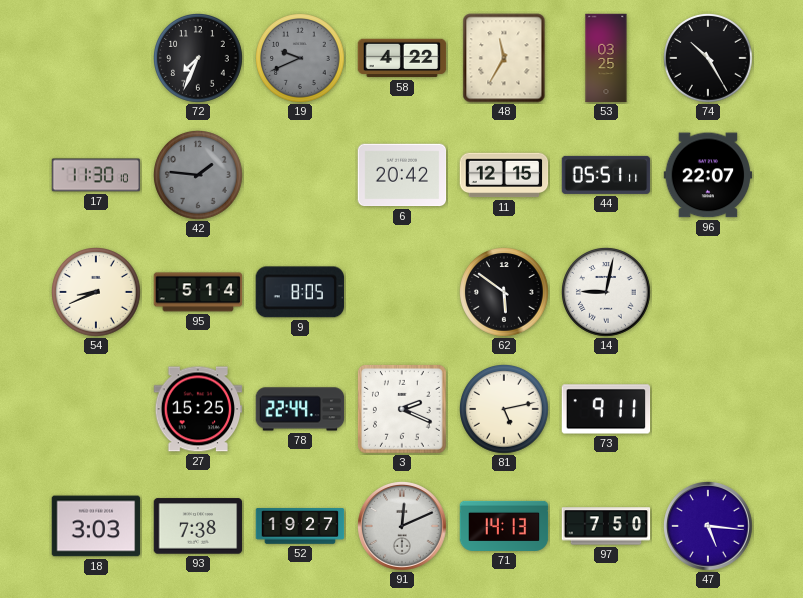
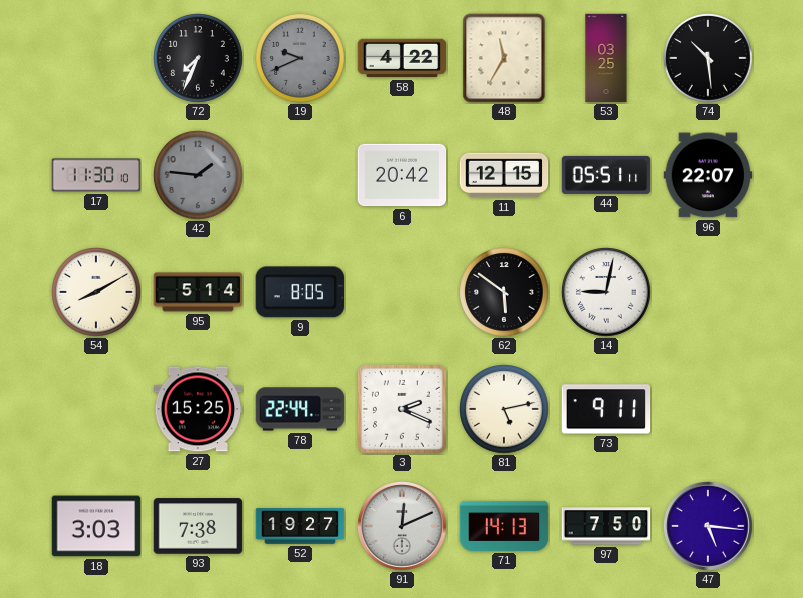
74: 10:25 -> 10:29 (709, 59)
54: 8:41 -> 8:10 (97, 293)
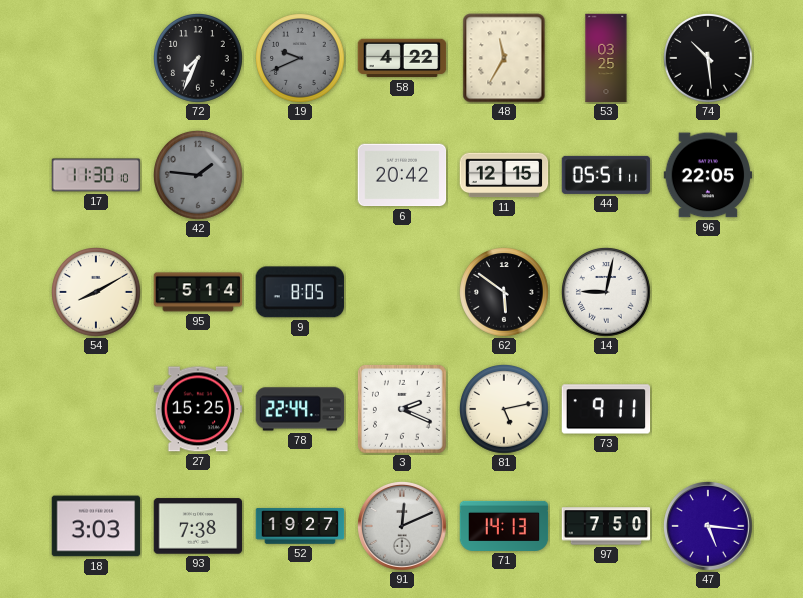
96: 22:07 -> 22:05 (708, 175)
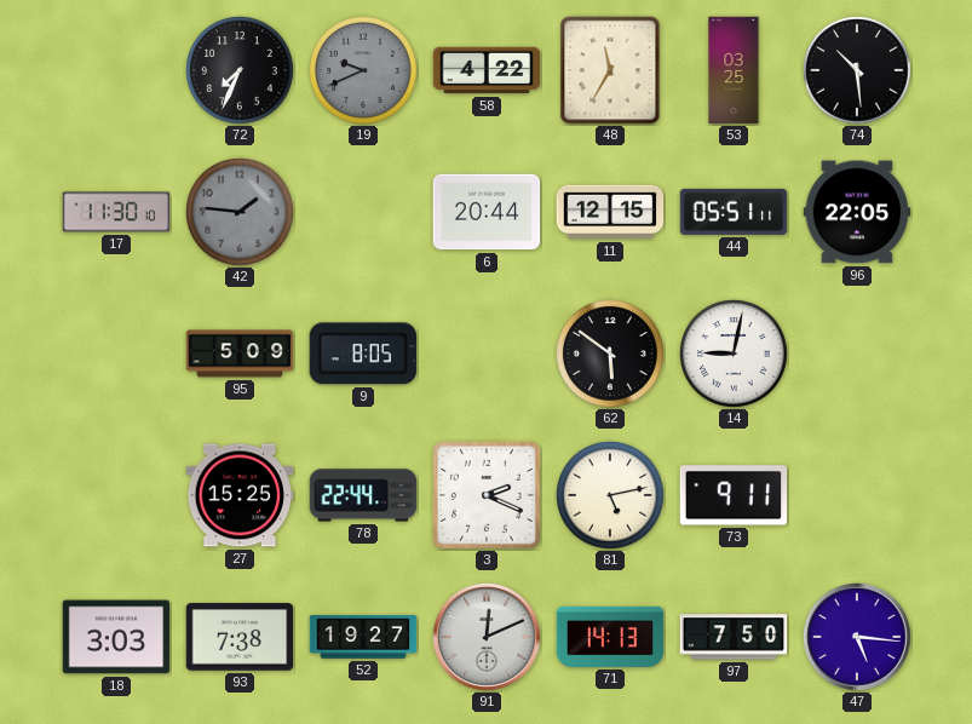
6: 20:42 -> 20:44 (487, 212)
54: 8:10 -> none (97, 293)
95: 5:14 -> 5:09 (240, 354)
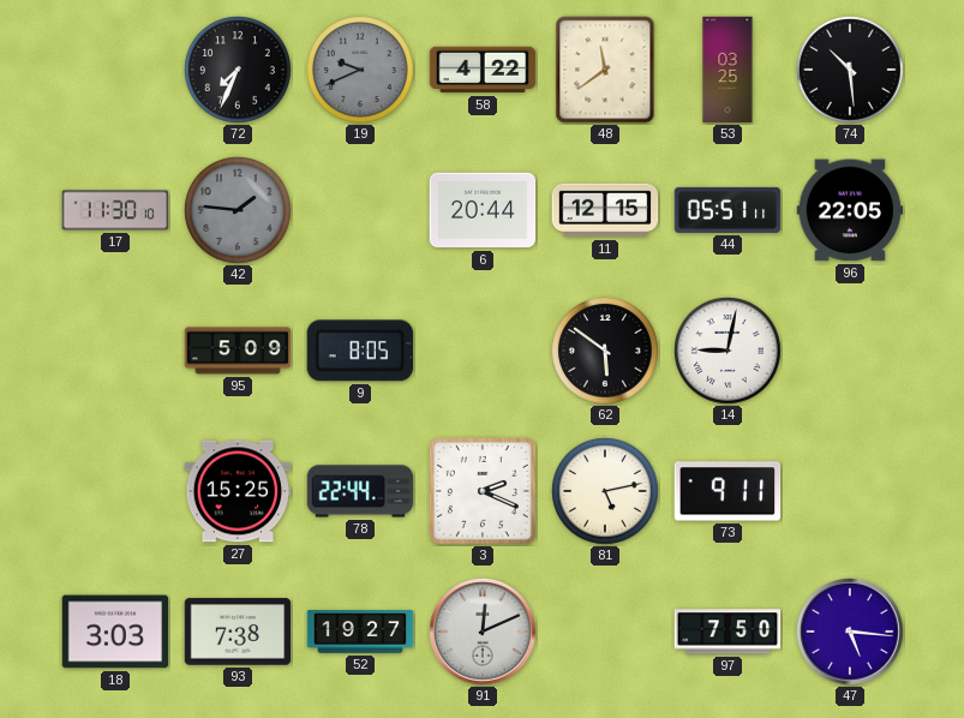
48: 11:35 -> 11:39 (605, 70)
71: 14:13 -> none (610, 637)
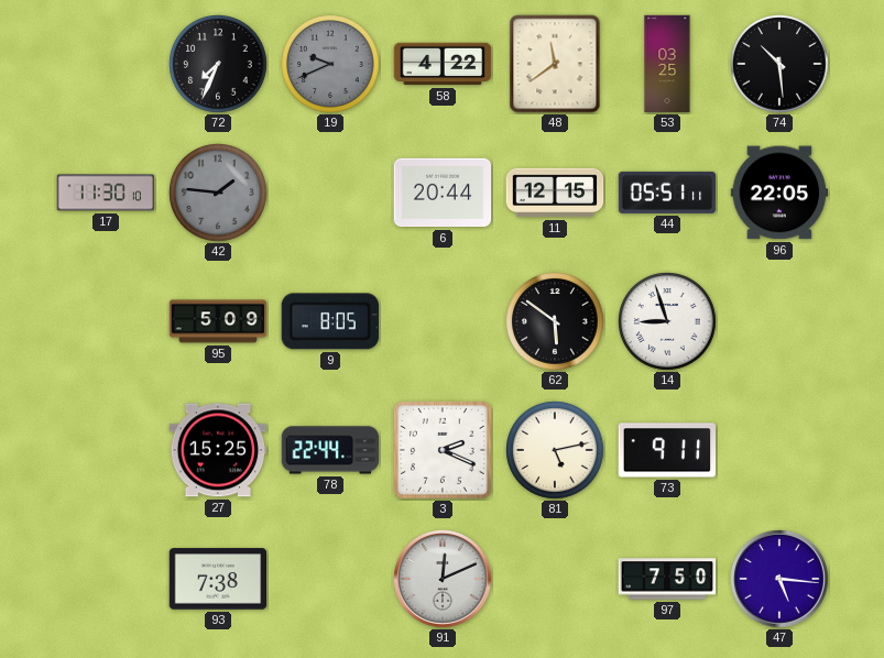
14: 9:02 -> 8:57 (668, 322)
18: 3:03 -> none (115, 632)
52: 19:27 -> none (360, 632)
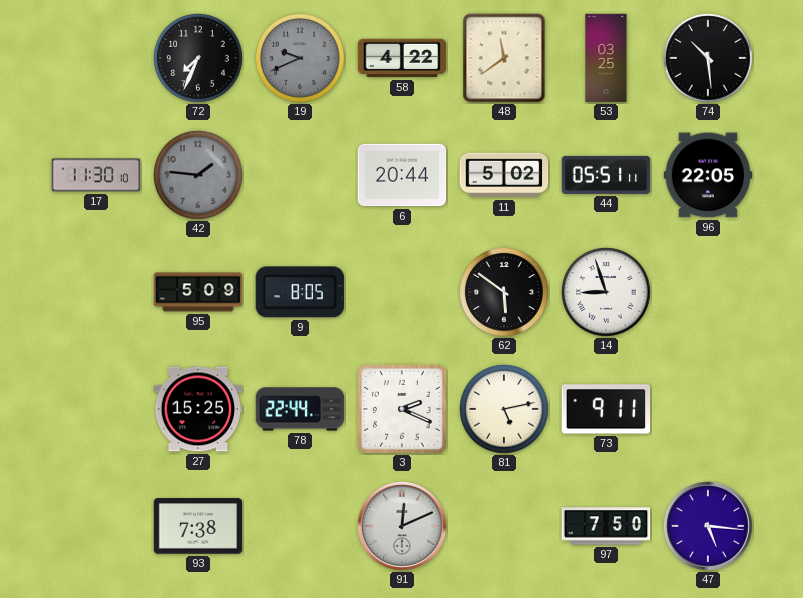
11: 12:15 -> 5:02 (504, 175)
